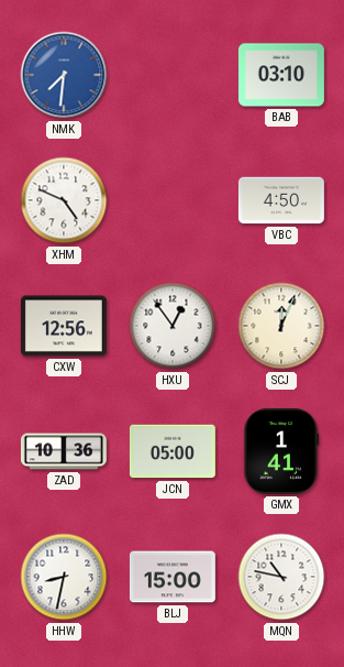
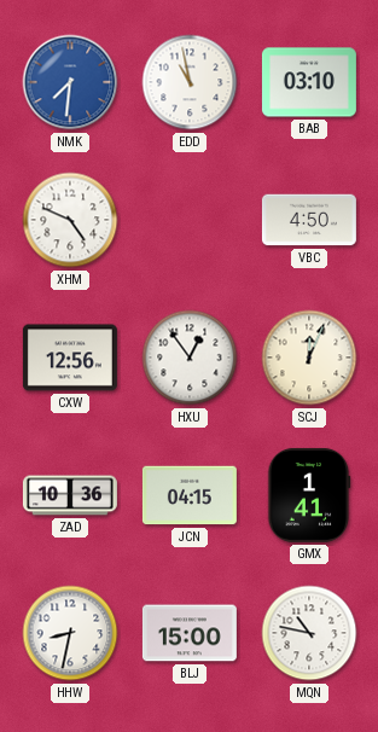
EDD: none -> 10:58 (190, 82)
JCN: 05:00 -> 04:15 (190, 495)
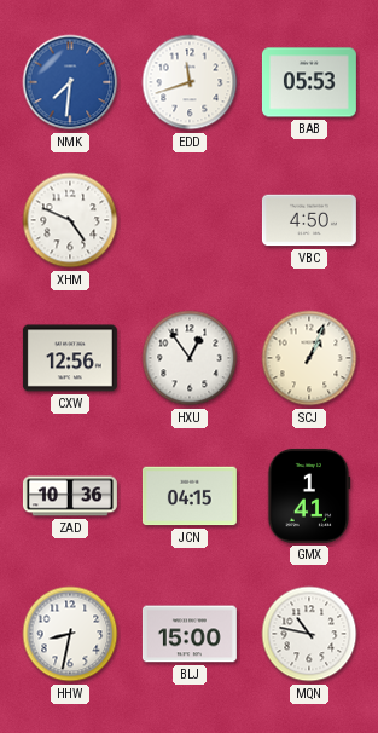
EDD: 10:58 -> 11:42 (190, 82)
BAB: 03:10 -> 05:53 (309, 82)
SCJ: 12:04 -> 1:04 (309, 358)
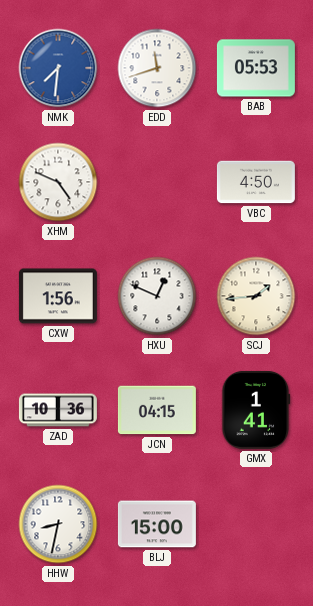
CXW: 12:56 -> 1:56 (58, 296)
HXU: 12:54 -> 12:49 (157, 296)
SCJ: 1:04 -> 1:44 (256, 296)
MQN: 10:47 -> none (309, 634)
